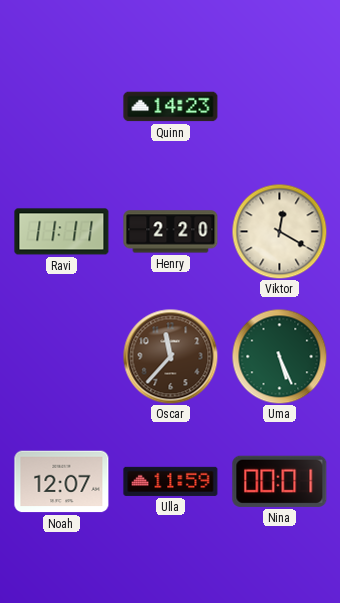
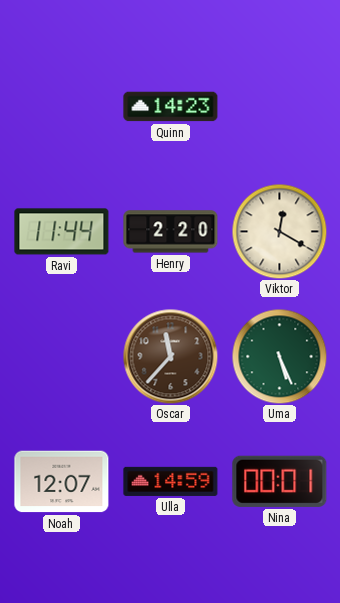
Ravi: 11:11 -> 11:44 (62, 232)
Ulla: 11:59 -> 14:59 (171, 481)
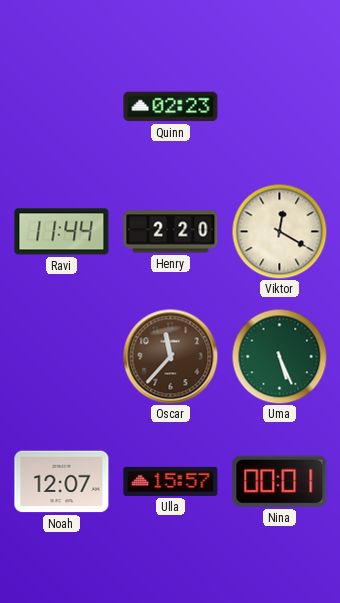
Quinn: 14:23 -> 02:23 (171, 107)
Ulla: 14:59 -> 15:57 (171, 481)
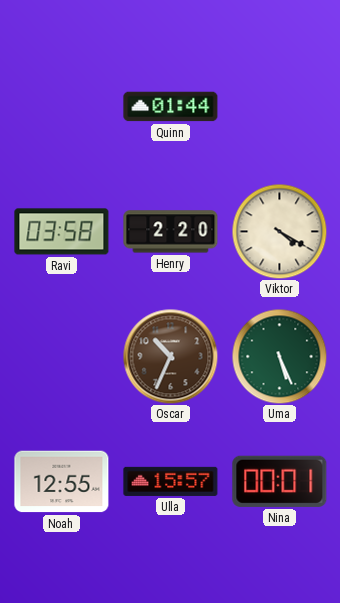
Quinn: 02:23 -> 01:44 (171, 107)
Ravi: 11:44 -> 03:58 (62, 232)
Viktor: 12:20 -> 4:20 (279, 231)
Oscar: 11:37 -> 10:34 (170, 356)
Noah: 12:07 -> 12:55 (62, 482)
